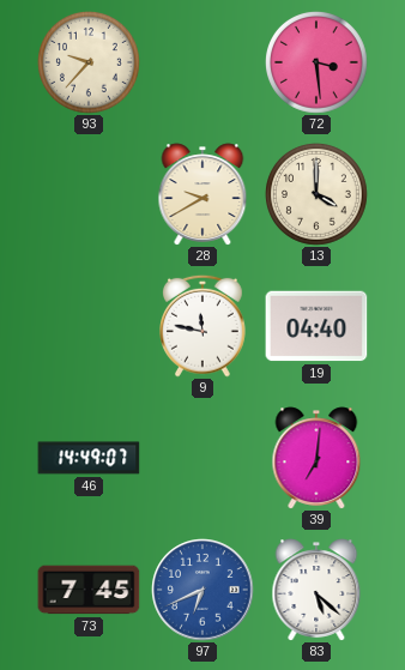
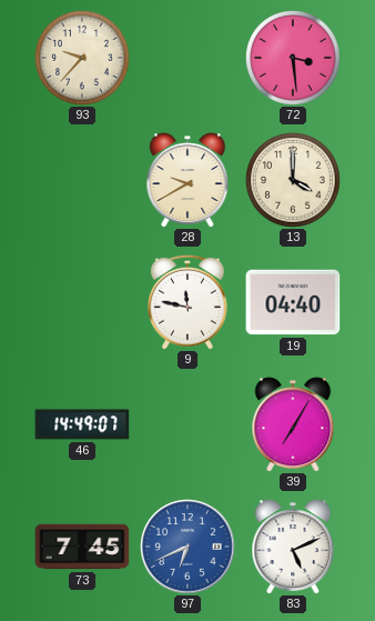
39: 7:01 -> 7:05 (293, 424)
83: 5:22 -> 5:11 (293, 547)
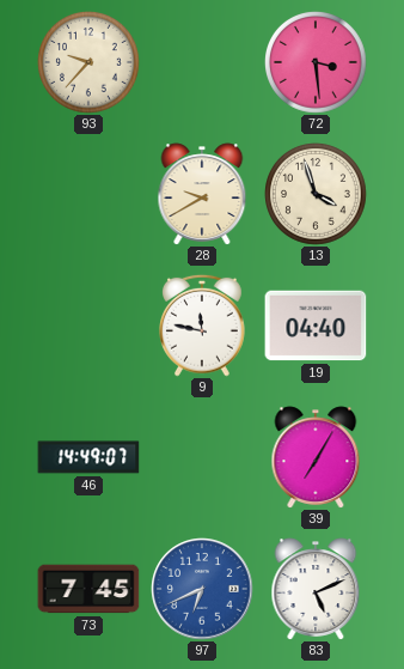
13: 4:00 -> 3:57 (317, 195)
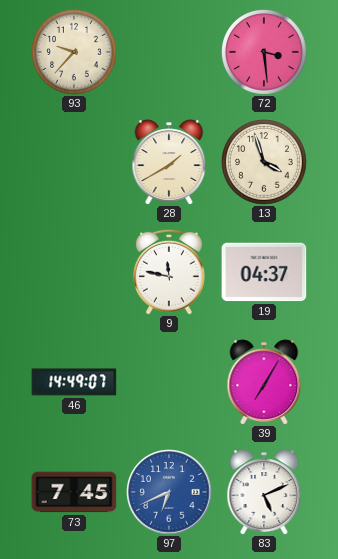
28: 9:40 -> 1:40 (169, 162)
19: 04:40 -> 04:37 (264, 272)
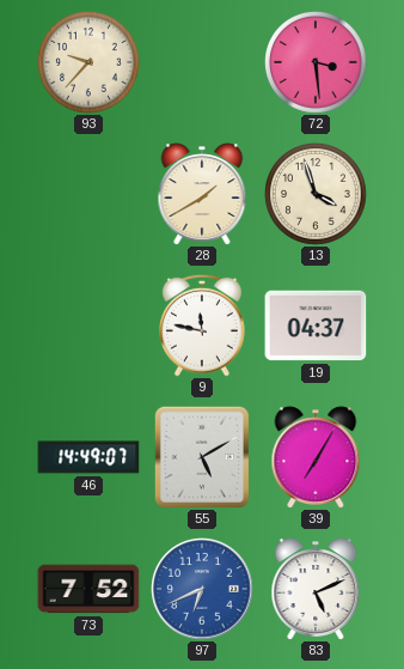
55: none -> 5:10 (202, 457)
73: 7:45 -> 7:52 (88, 589)
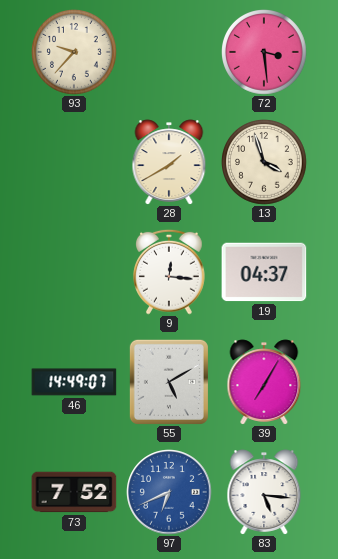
9: 11:47 -> 12:16 (170, 272)
83: 5:11 -> 5:16 (264, 492)
